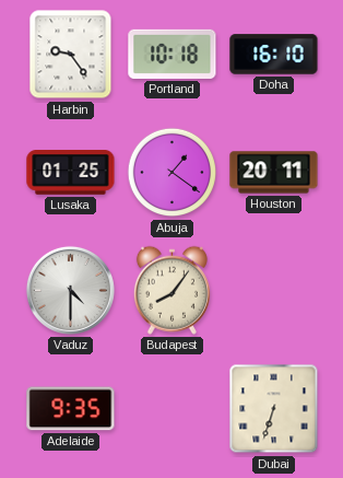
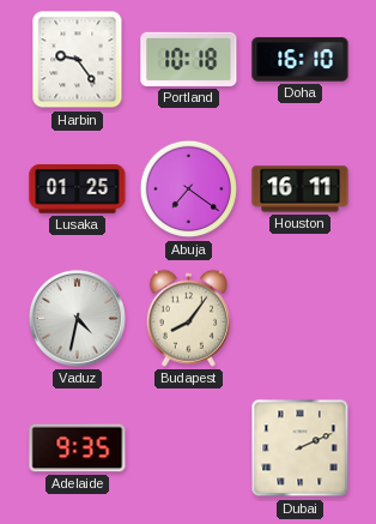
Abuja: 1:21 -> 7:21 (189, 189)
Houston: 20:11 -> 16:11 (301, 189)
Vaduz: 4:30 -> 4:32 (77, 318)
Dubai: 6:33 -> 2:11 (301, 448)
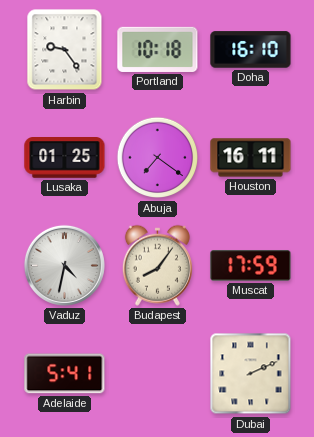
Muscat: none -> 17:59 (251, 266)
Adelaide: 9:35 -> 5:41 (65, 374)
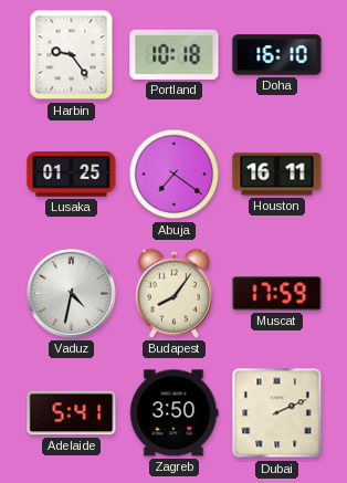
Zagreb: none -> 3:50 (173, 413)
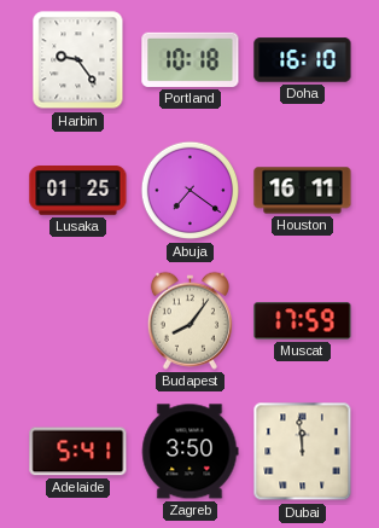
Vaduz: 4:32 -> none (71, 293)
Dubai: 2:11 -> 11:59 (303, 452)
